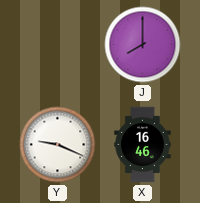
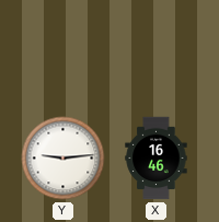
J: 8:00 -> none (143, 45)
Y: 9:19 -> 9:14 (64, 159)
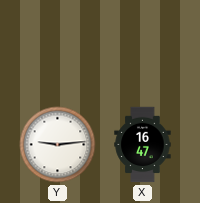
X: 16:46 -> 16:47 (143, 145)
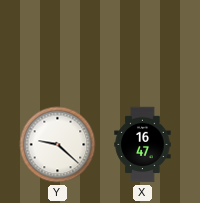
Y: 9:14 -> 9:22 (58, 145)
